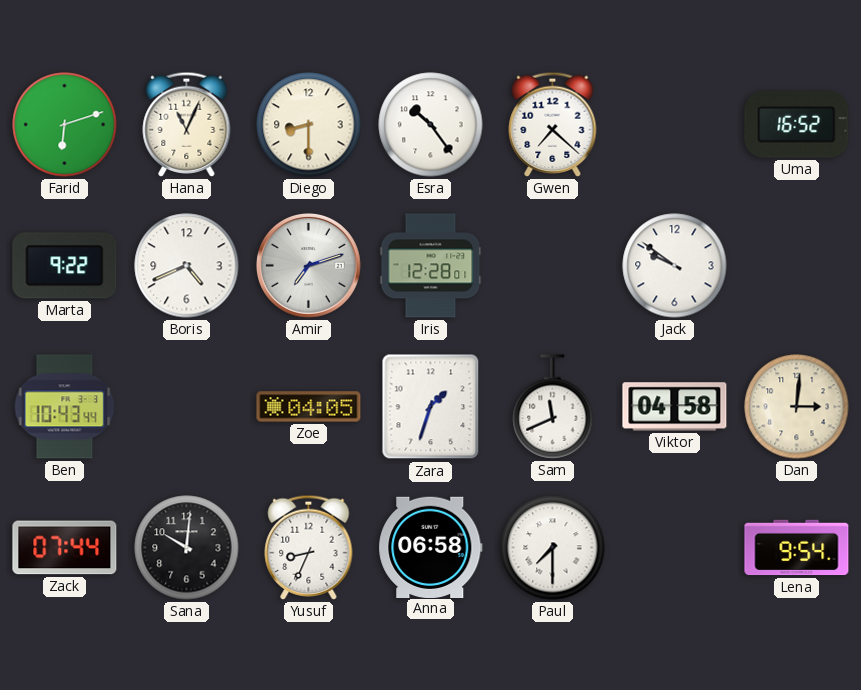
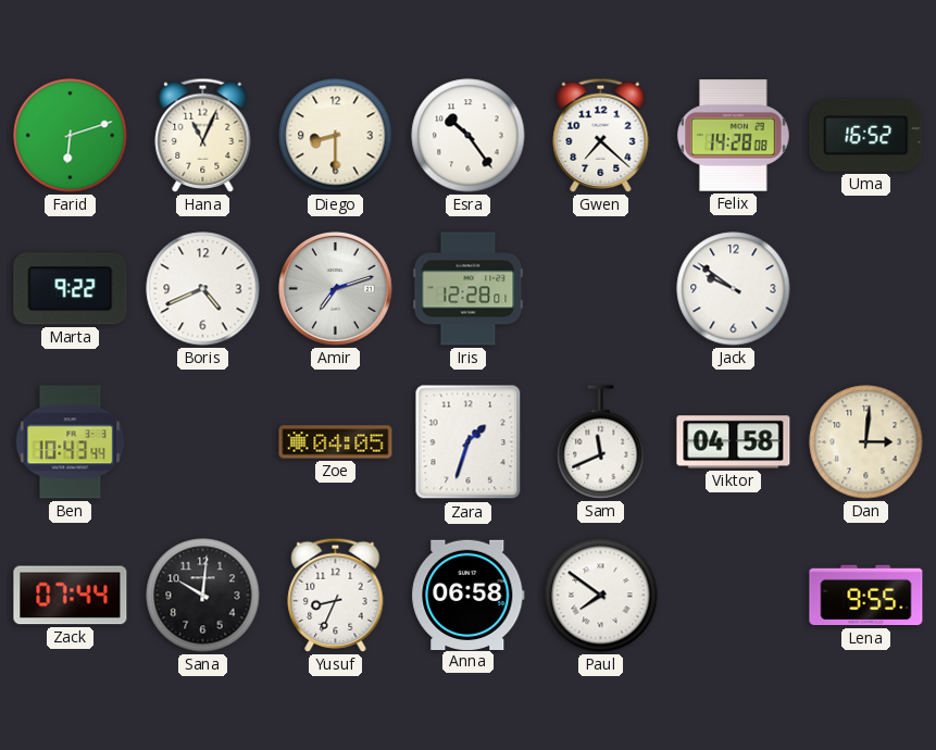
Felix: none -> 14:28 (734, 136)
Paul: 7:30 -> 7:51 (601, 596)
Lena: 9:54 -> 9:55 (866, 596)
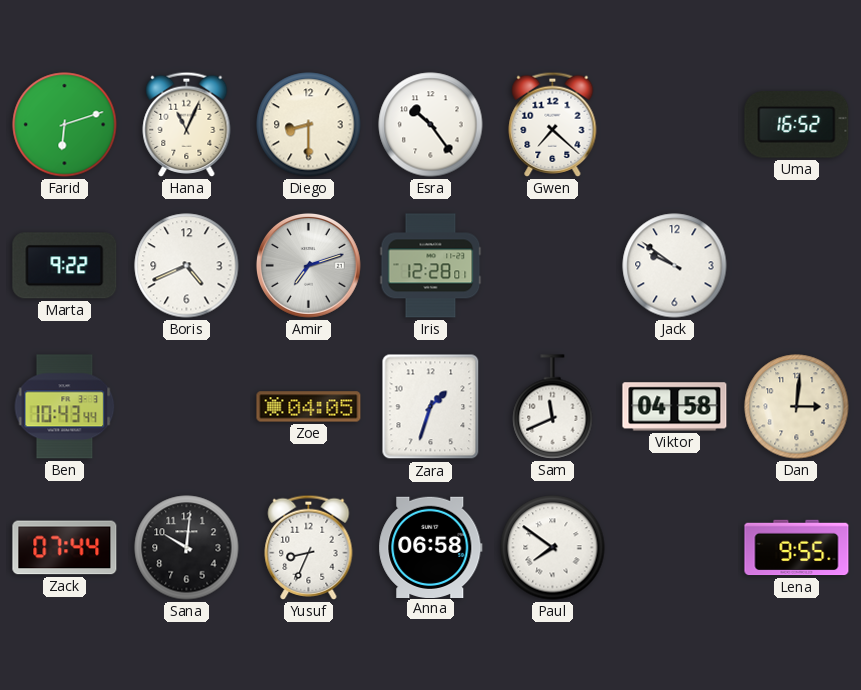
Felix: 14:28 -> none (734, 136)
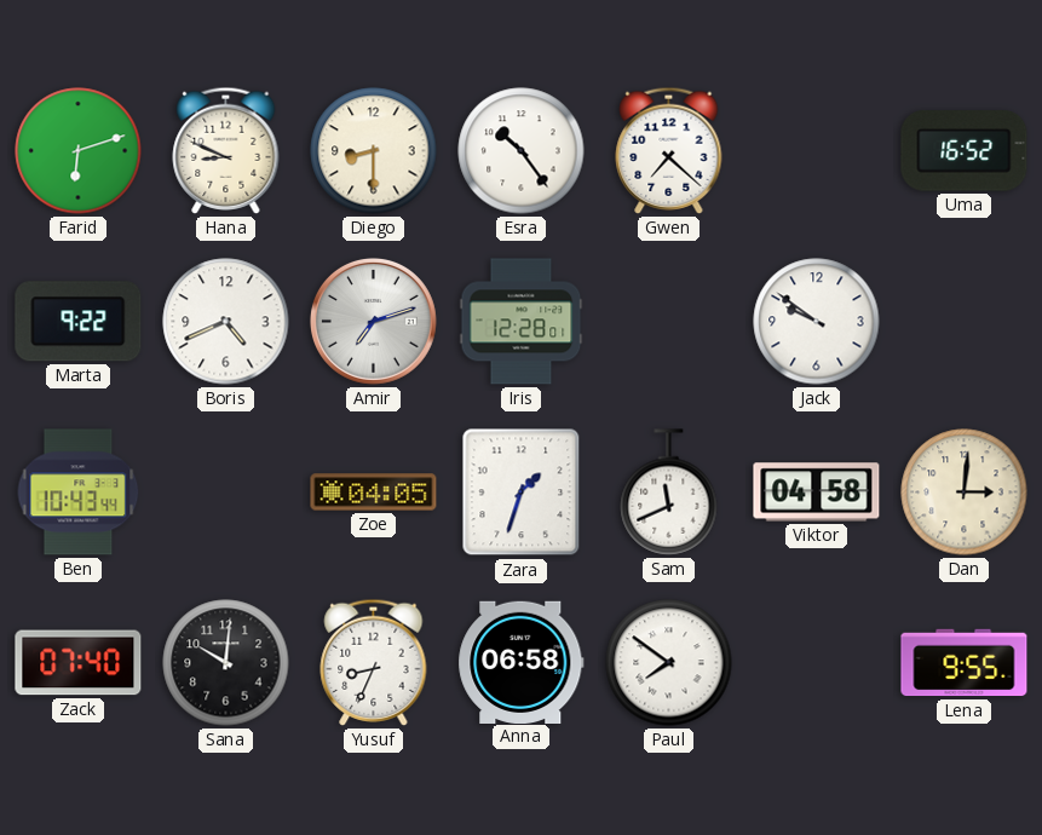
Hana: 11:04 -> 8:49 (226, 150)
Zack: 07:44 -> 07:40 (79, 663)
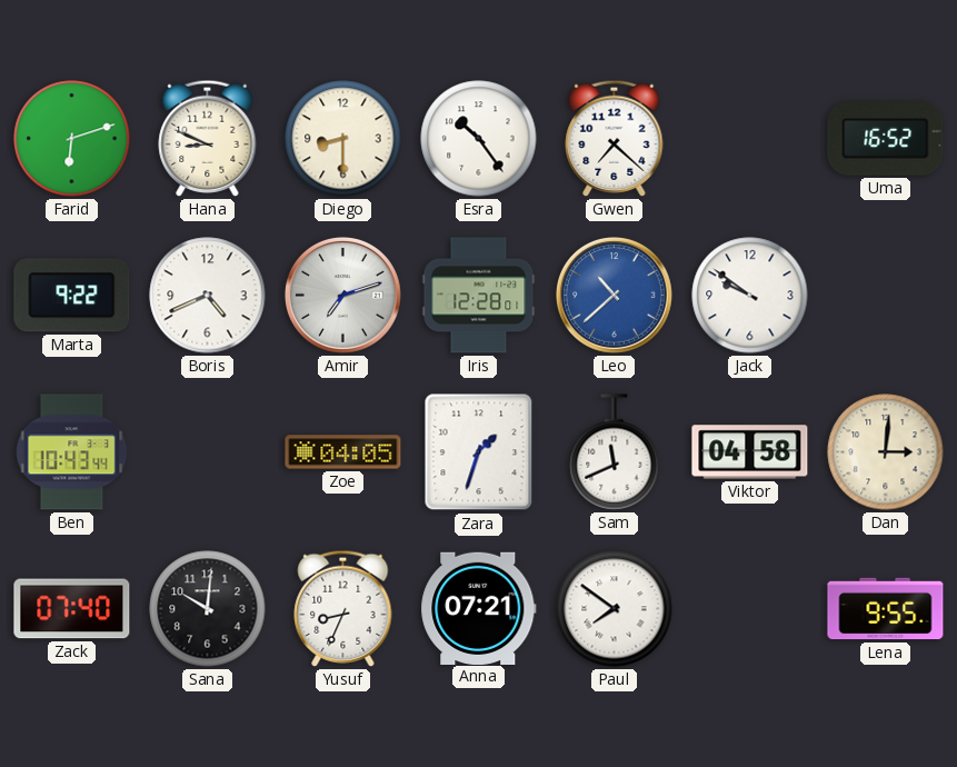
Leo: none -> 10:38 (615, 296)
Anna: 06:58 -> 07:21 (479, 608)
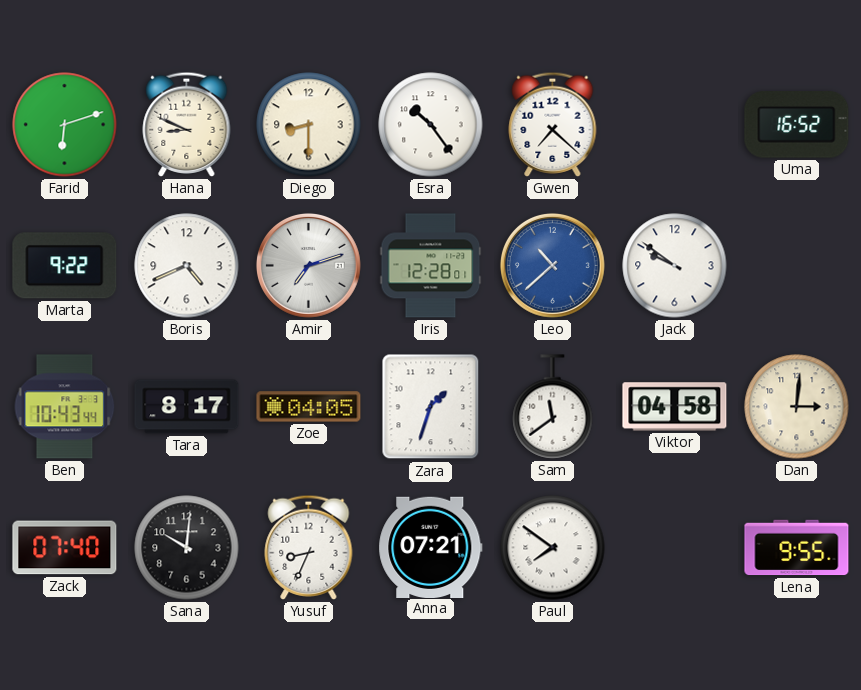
Tara: none -> 8:17 (187, 407)
Sam: 11:41 -> 11:39 (553, 407)
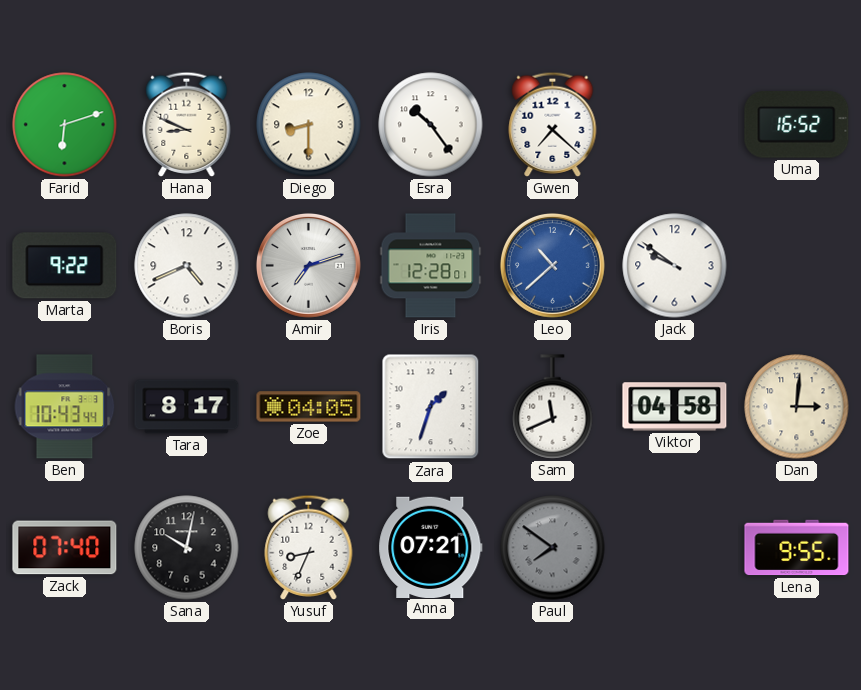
Sam: 11:39 -> 11:41 (553, 407)
Sana: 10:01 -> 10:02 (187, 548)
Paul dial: white -> grey (553, 548)
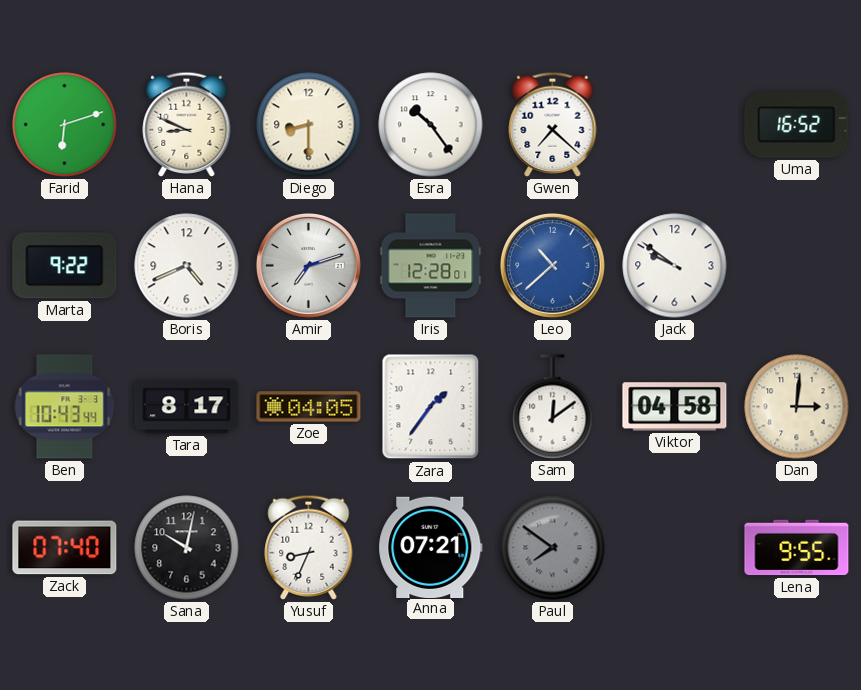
Zara: 1:33 -> 1:36 (431, 407)
Sam: 11:41 -> 12:09 (553, 407)
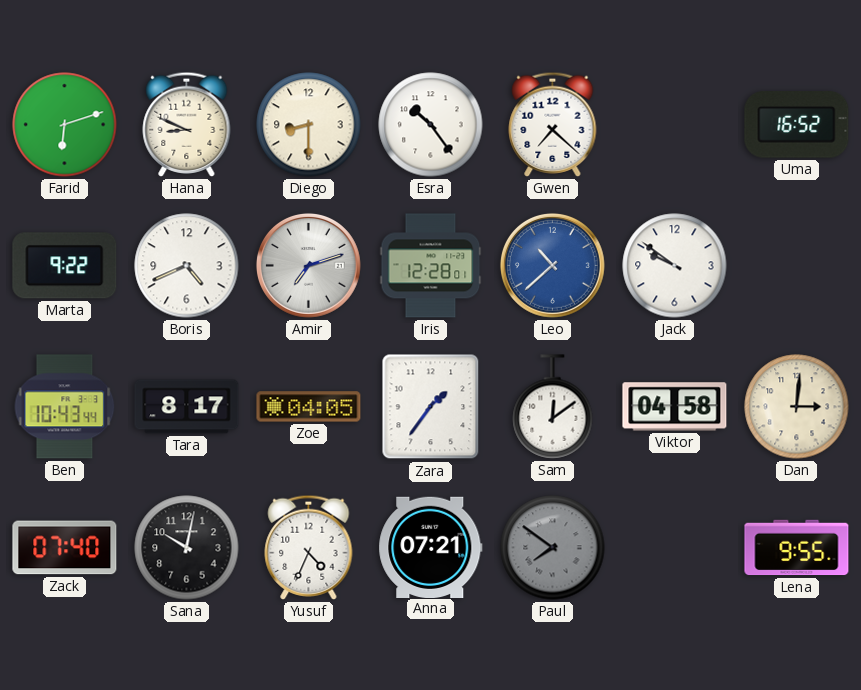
Yusuf: 8:34 -> 4:34 (309, 547)
